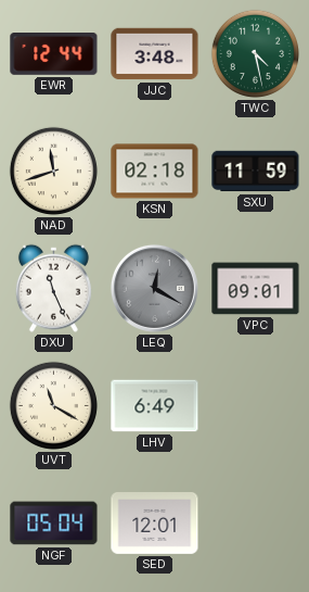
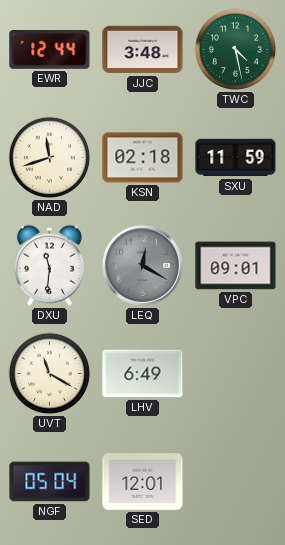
DXU: 11:26 -> 11:31 (49, 265)
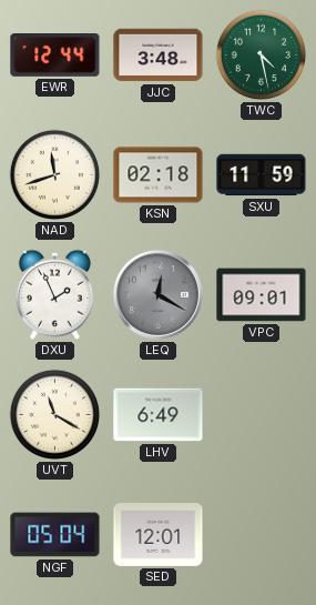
DXU: 11:31 -> 1:56 (54, 294)
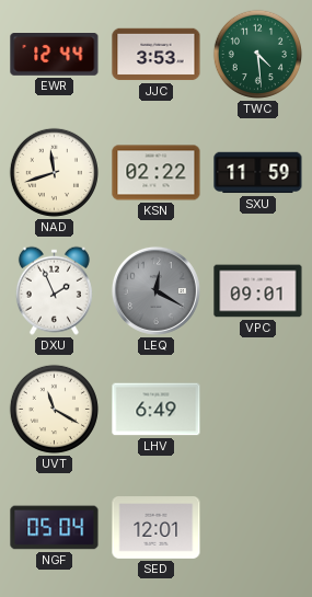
JJC: 3:48 -> 3:53 (157, 55)
TWC: 4:28 -> 4:29 (257, 54)
KSN: 02:18 -> 02:22 (157, 173)
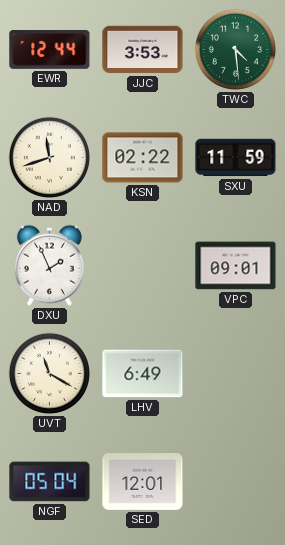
LEQ: 12:20 -> none (155, 290)
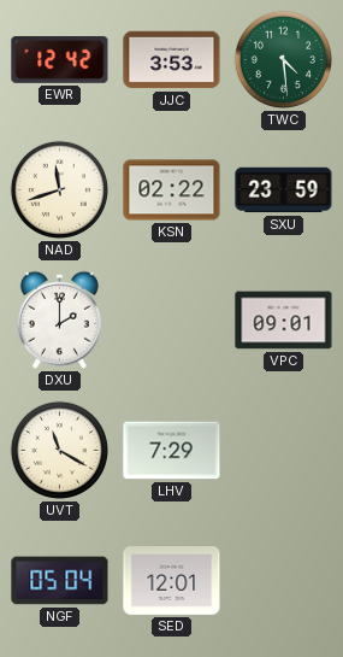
EWR: 12:44 -> 12:42 (60, 60)
SXU: 11:59 -> 23:59 (284, 190)
DXU: 1:56 -> 2:00 (59, 319)
LHV: 6:49 -> 7:29 (172, 451)
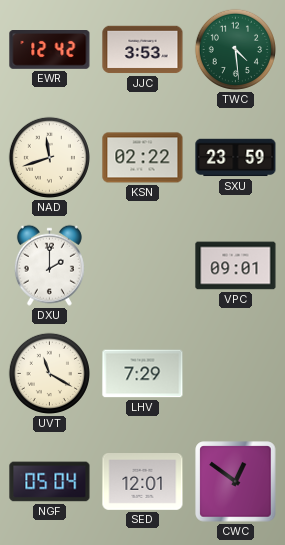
CWC: none -> 12:51 (236, 482)
